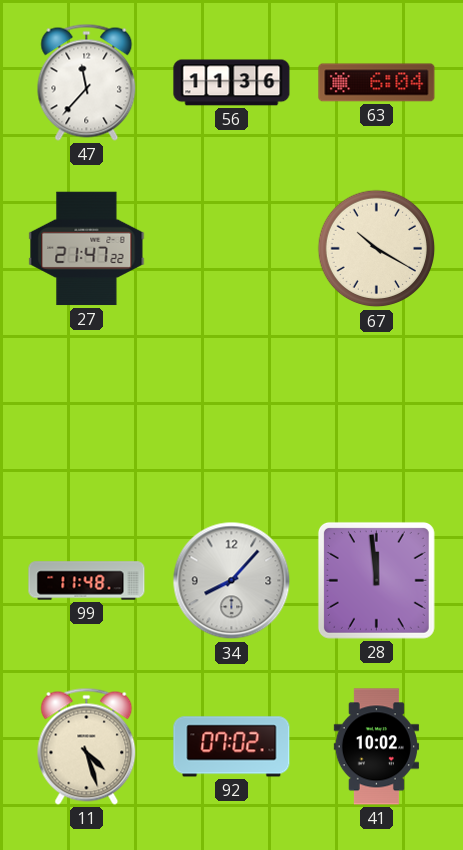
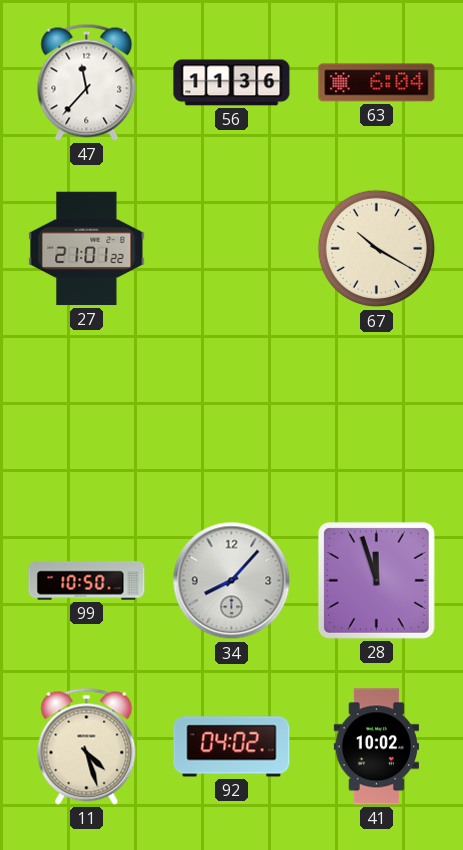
27: 21:47 -> 21:01 (87, 249)
99: 11:48 -> 10:50 (87, 581)
28: 11:59 -> 11:57 (376, 580)
92: 07:02 -> 04:02 (232, 747)
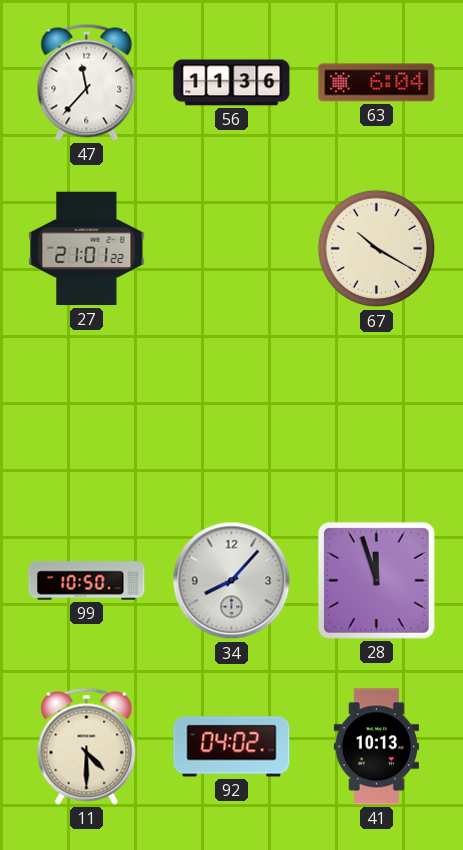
11: 4:27 -> 4:30 (87, 746)
41: 10:02 -> 10:13 (376, 747)
